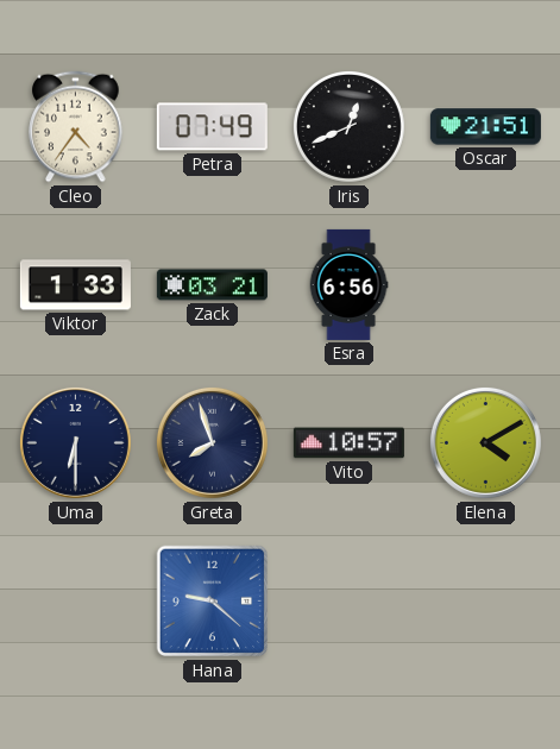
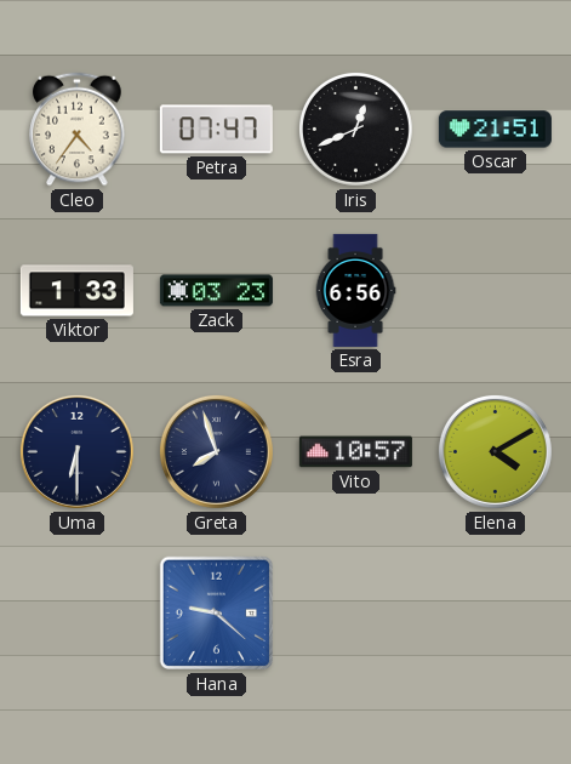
Petra: 07:49 -> 07:47 (216, 130)
Zack: 03:21 -> 03:23 (216, 291)
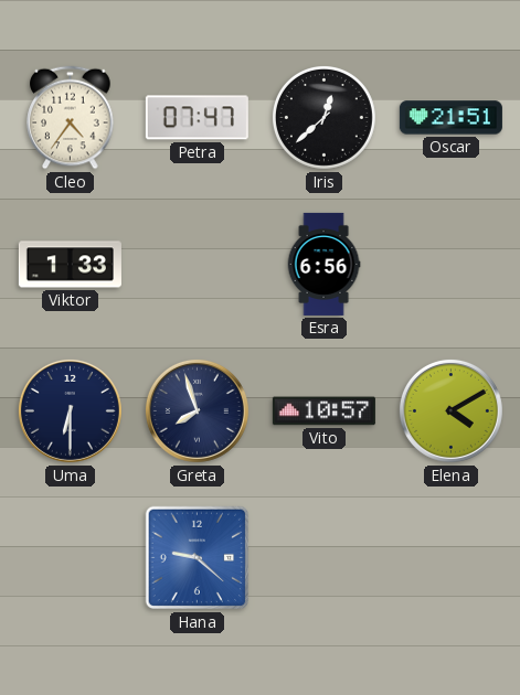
Iris: 12:41 -> 12:38 (325, 118)
Zack: 03:23 -> none (216, 291)
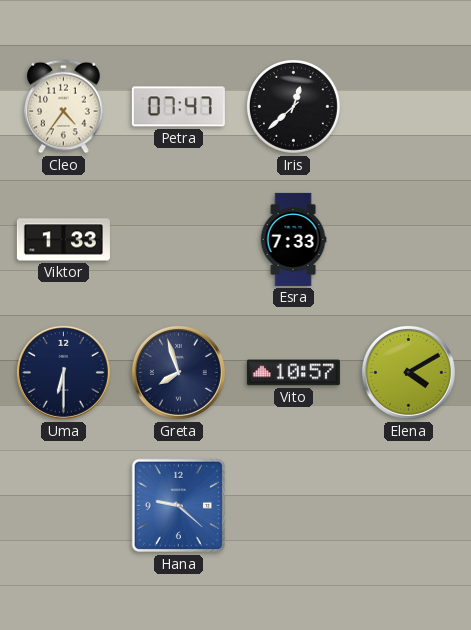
Oscar: 21:51 -> none (450, 118)
Esra: 6:56 -> 7:33 (293, 239)
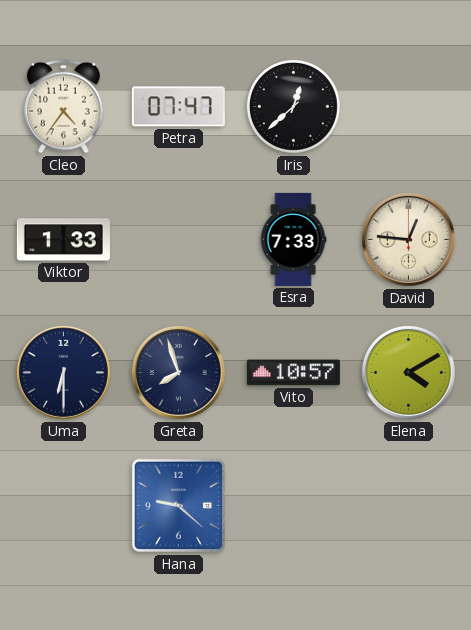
David: none -> 12:46 (408, 239)
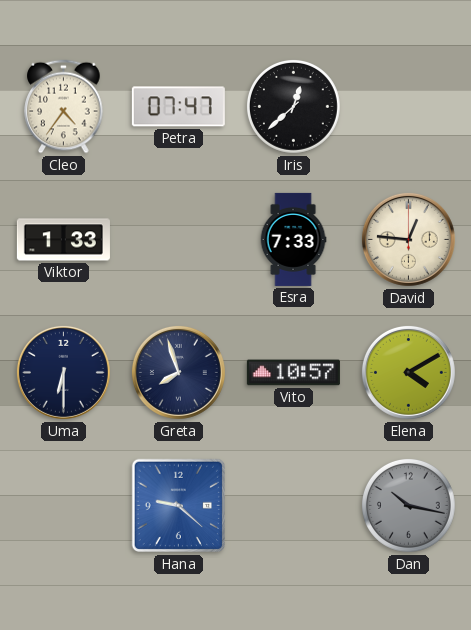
Dan: none -> 10:17 (409, 506)
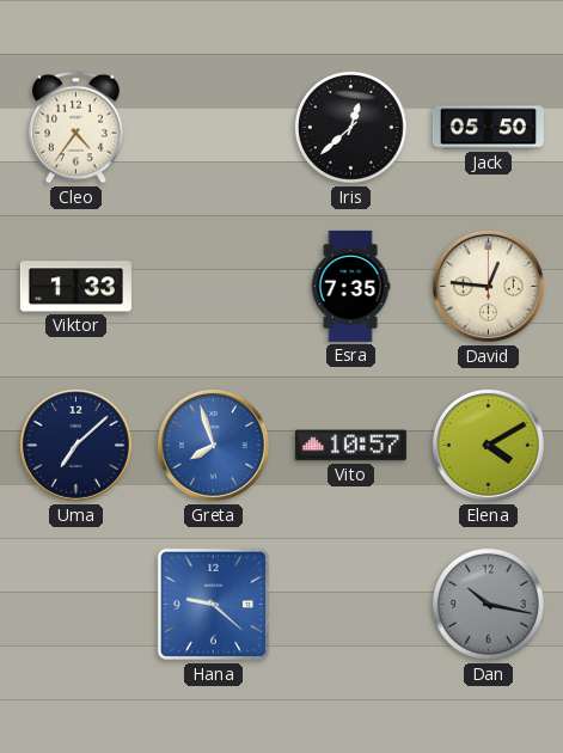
Petra: 07:47 -> none (178, 107)
Jack: none -> 05:50 (488, 128)
Esra: 7:33 -> 7:35 (350, 286)
Uma: 6:30 -> 7:08 (75, 445)
Greta dial: navy -> blue (213, 445)
